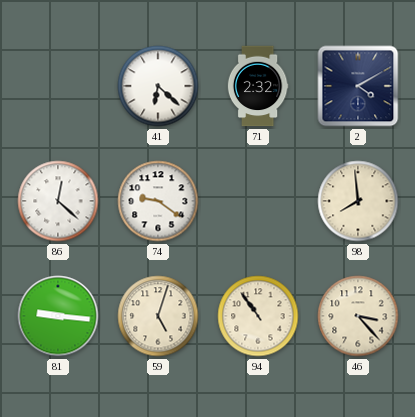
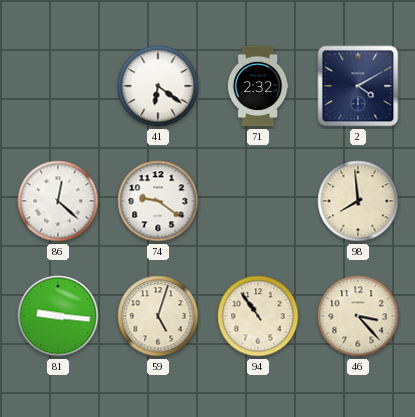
41: 6:22 -> 6:21 (158, 86)
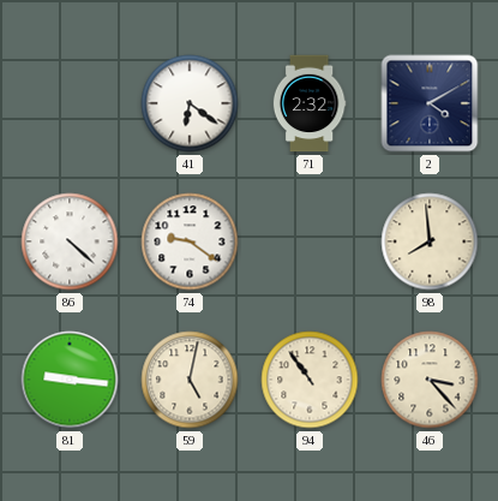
86: 12:22 -> 4:22 (70, 241)
59: 5:03 -> 5:02 (190, 380)
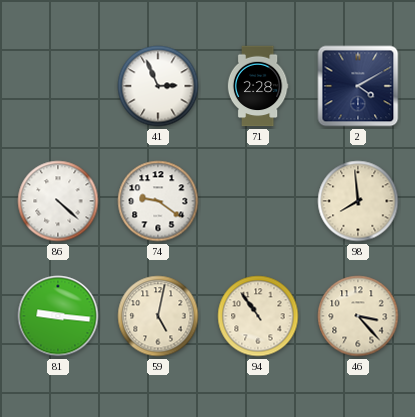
41: 6:21 -> 2:56 (158, 86)
71: 2:32 -> 2:28 (258, 86)
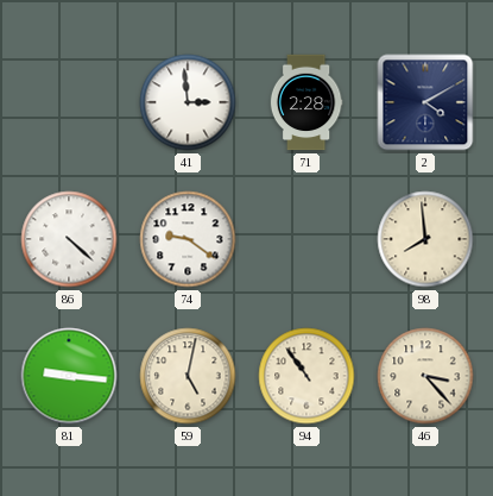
41: 2:56 -> 2:59 (188, 102)
